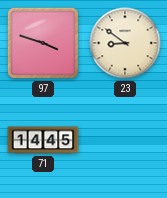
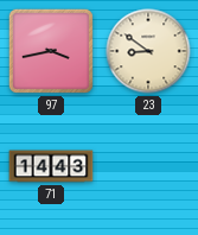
97: 3:48 -> 3:43 (51, 51)
71: 14:45 -> 14:43 (51, 166)
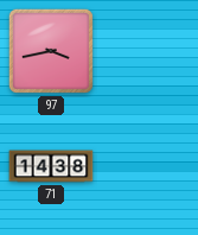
23: 8:51 -> none (148, 51)
71: 14:43 -> 14:38 (51, 166)
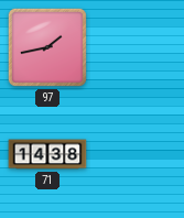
97: 3:43 -> 1:43 (47, 47)
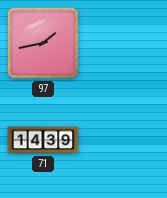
71: 14:38 -> 14:39 (43, 140)
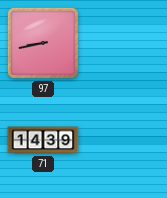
97: 1:43 -> 8:43 (43, 43)
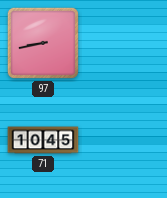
71: 14:39 -> 10:45 (43, 140)
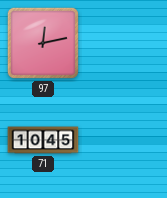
97: 8:43 -> 12:13 (43, 43)
